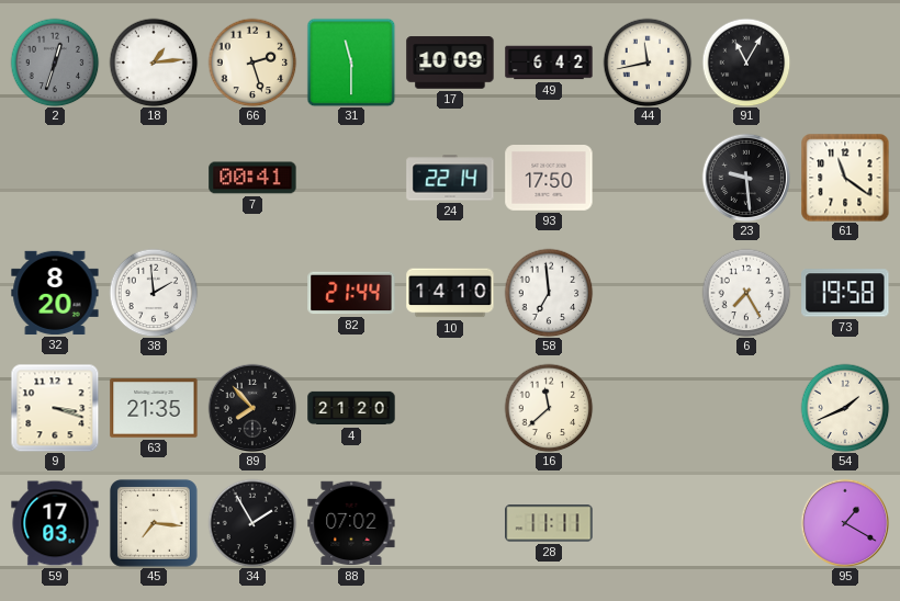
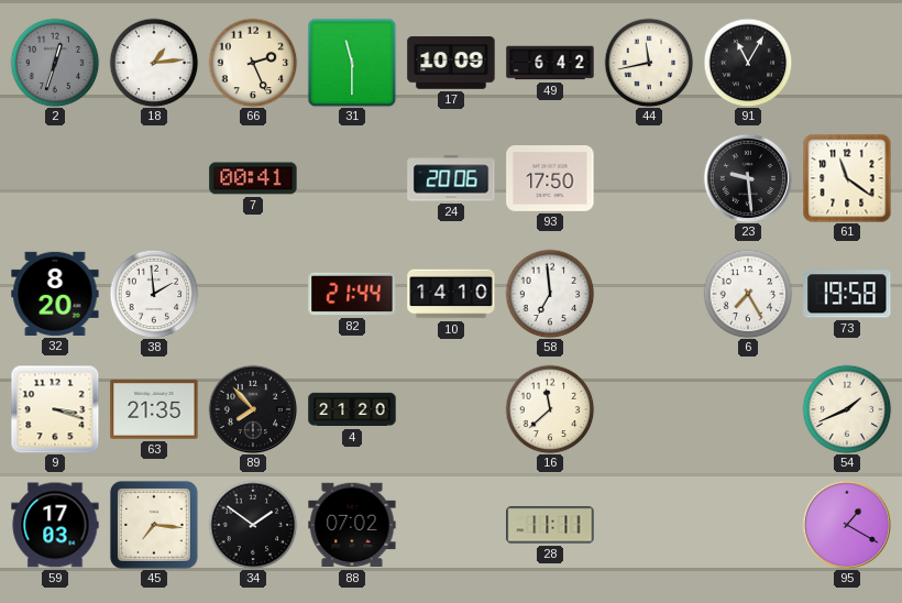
66: 2:27 -> 2:26 (253, 63)
24: 22:14 -> 20:06 (451, 178)
34: 1:55 -> 1:51 (253, 525)
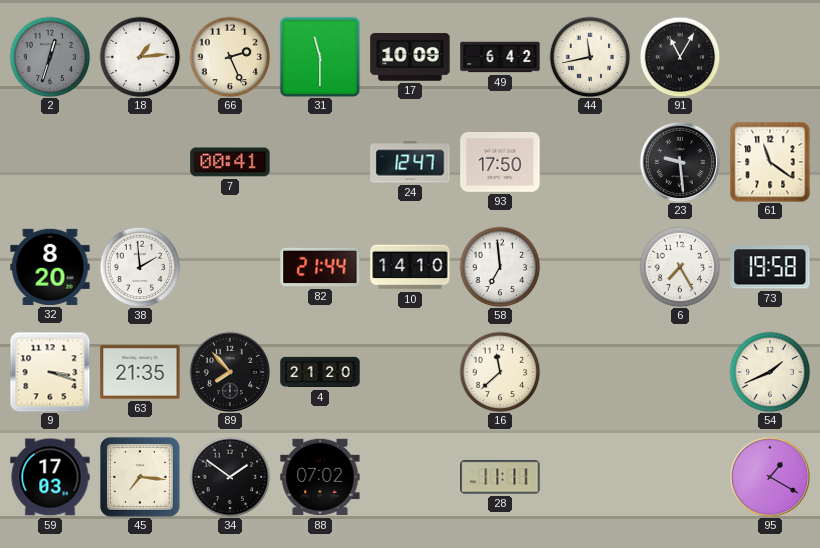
24: 20:06 -> 12:47 (410, 162)
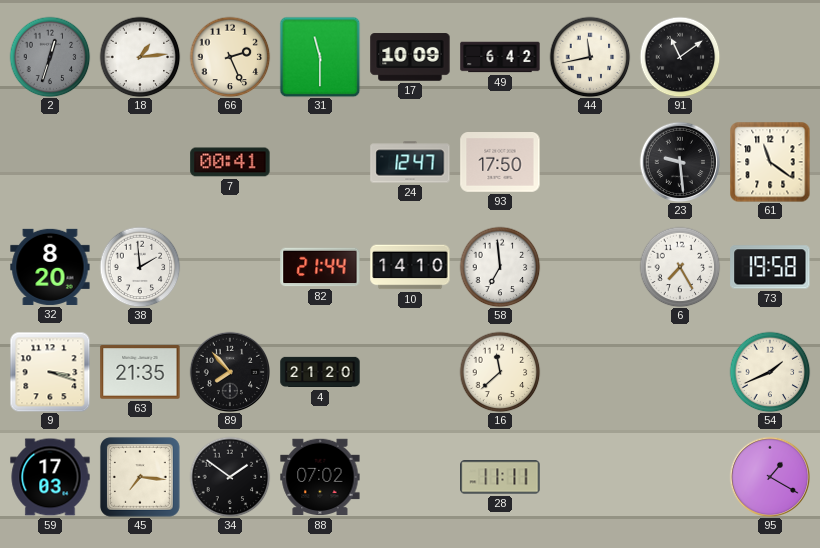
91: 11:05 -> 11:09 (680, 57)
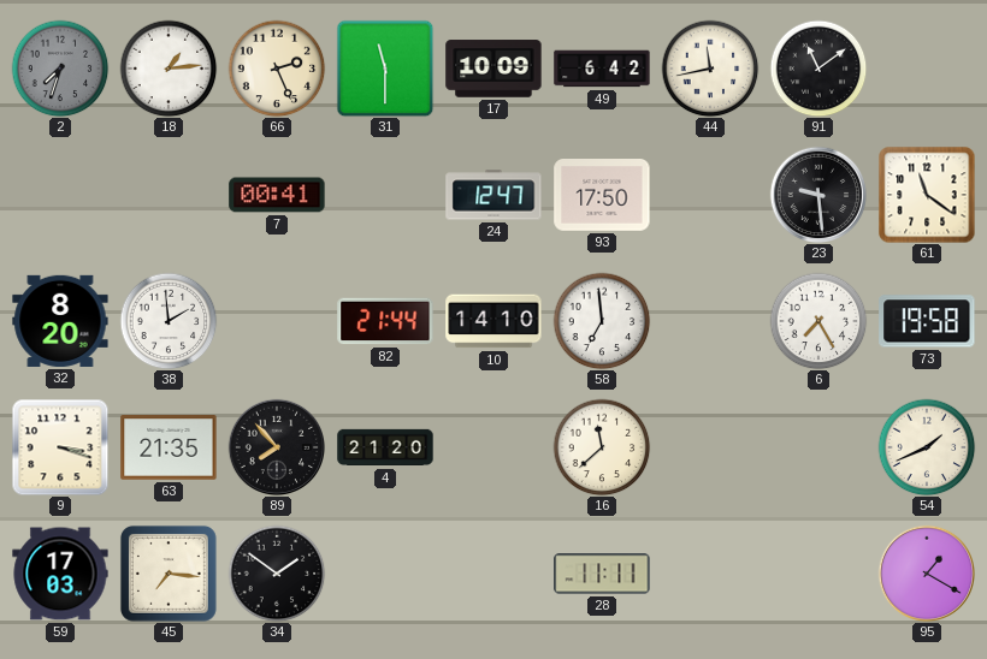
2: 12:33 -> 7:33 (60, 69)
88: 07:02 -> none (320, 477)
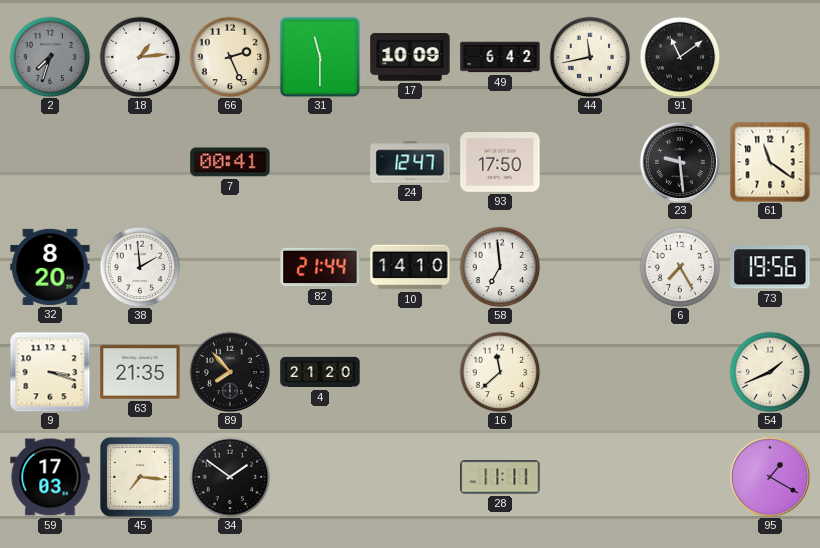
73: 19:58 -> 19:56 (770, 267)
